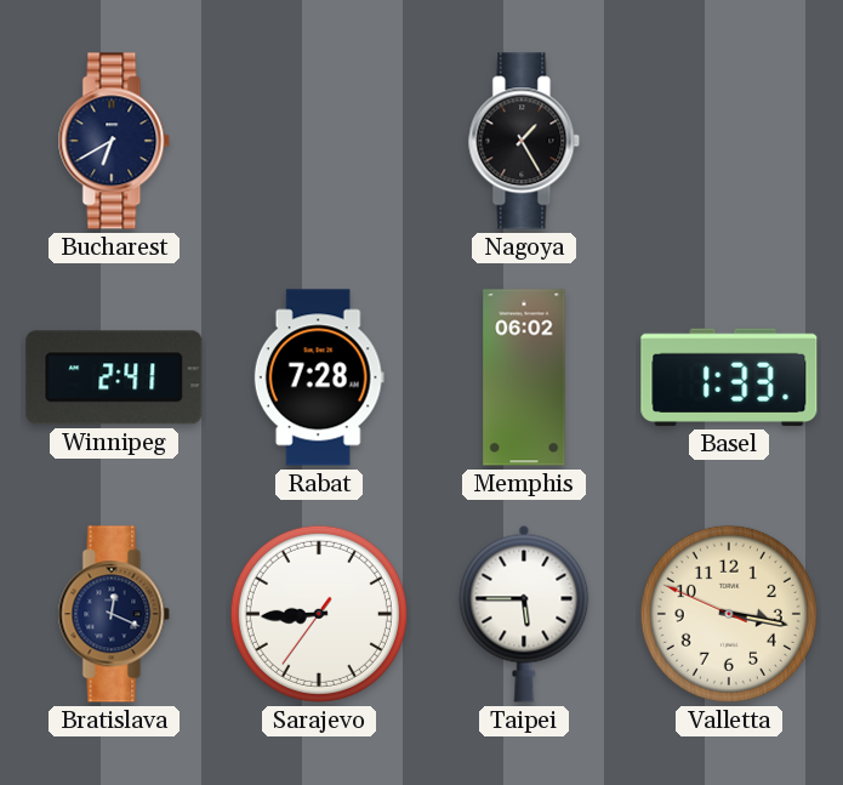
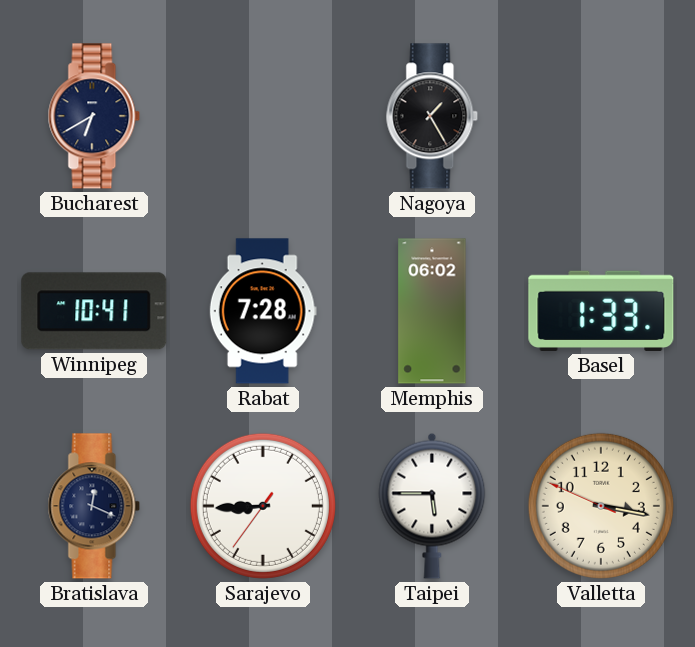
Winnipeg: 2:41 -> 10:41 (94, 311)
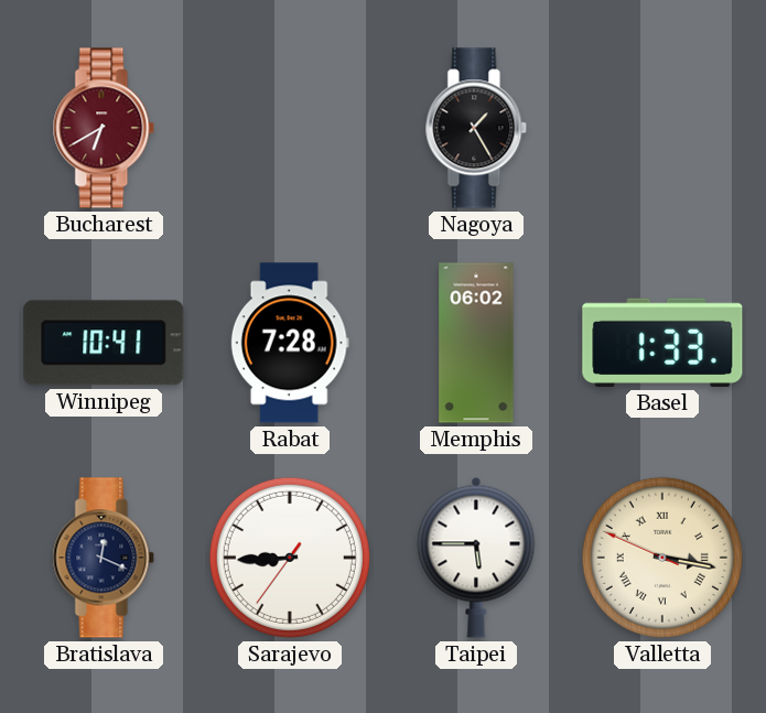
Bucharest dial: navy -> burgundy (104, 128)
Valletta numerals: Arabic -> Roman (662, 558)
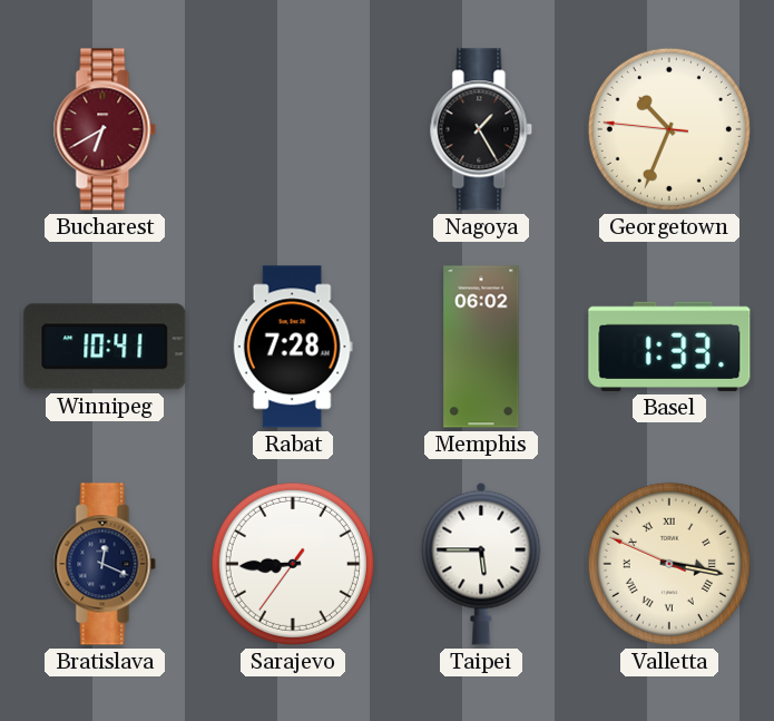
Georgetown: none -> 10:33 (669, 129)
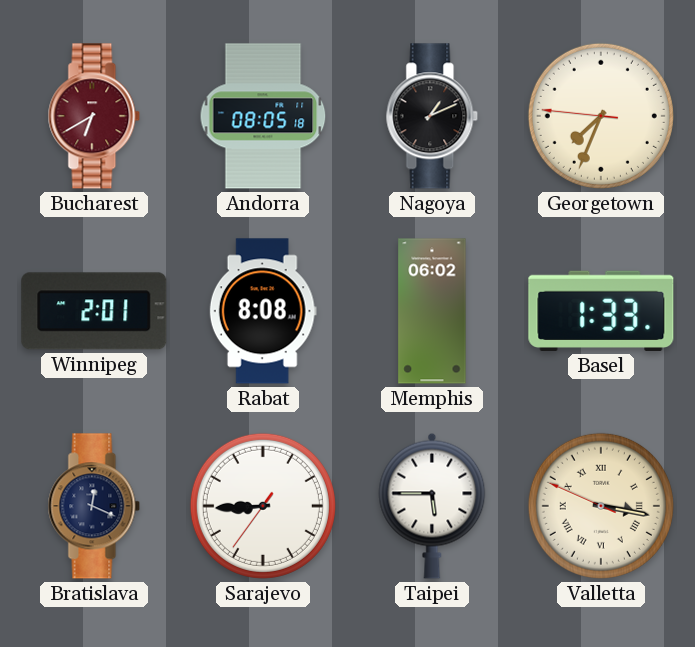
Andorra: none -> 08:05 (263, 116)
Nagoya: 1:25 -> 1:11 (432, 116)
Georgetown: 10:33 -> 7:33 (601, 116)
Winnipeg: 10:41 -> 2:01 (94, 311)
Rabat: 7:28 -> 8:08 (263, 311)
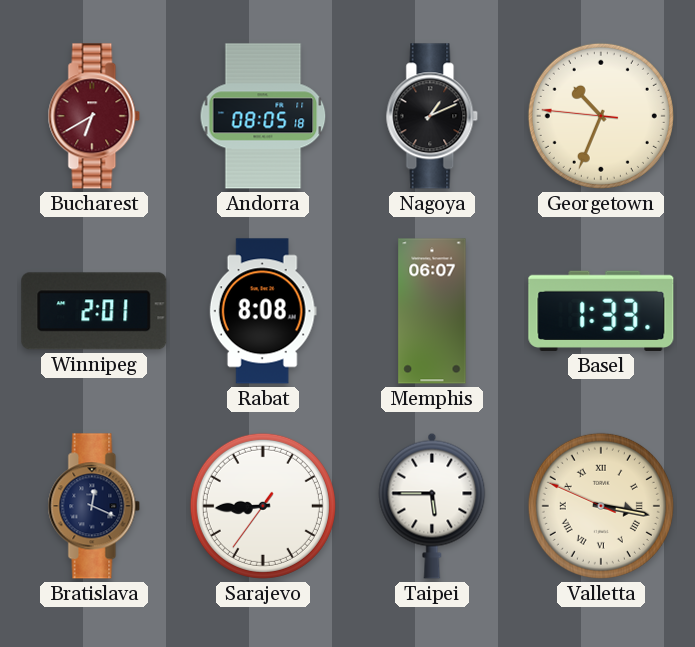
Georgetown: 7:33 -> 10:33 (601, 116)
Memphis: 06:02 -> 06:07 (432, 311)
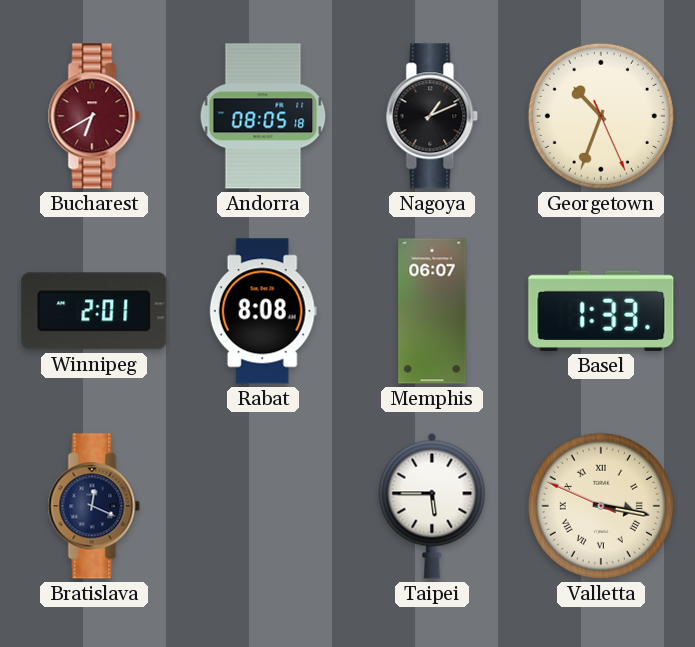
Georgetown: 10:33:46 -> 10:33:26 (601, 116)
Sarajevo: 8:44 -> none (263, 506)
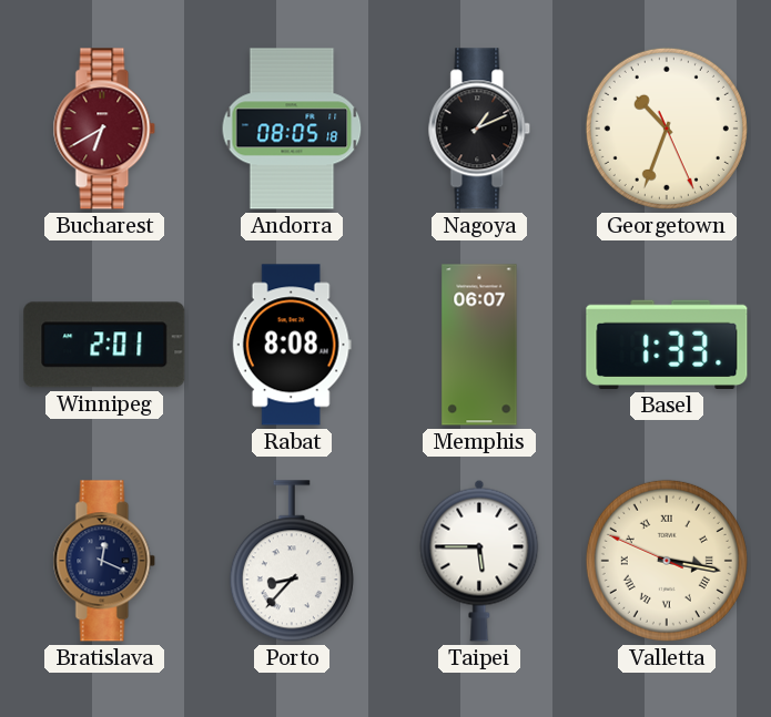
Porto: none -> 8:37 (292, 561)
